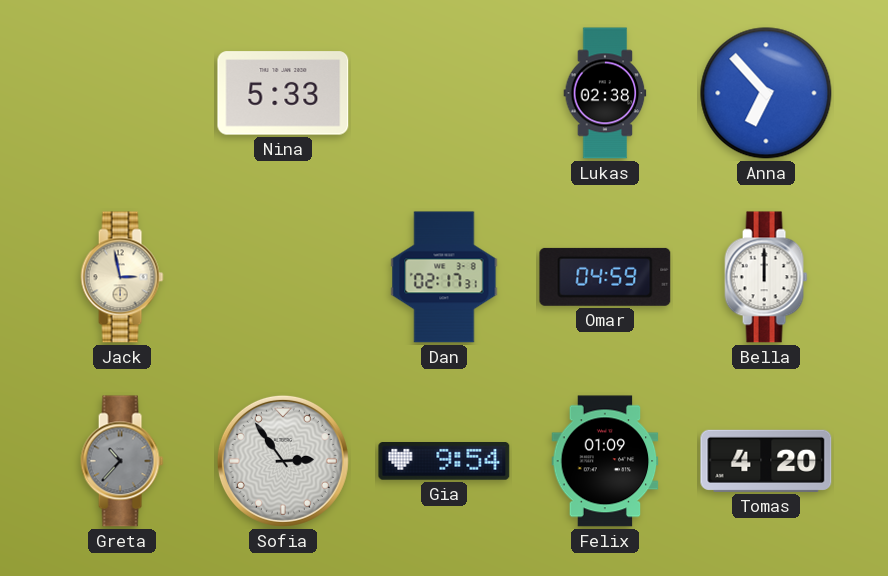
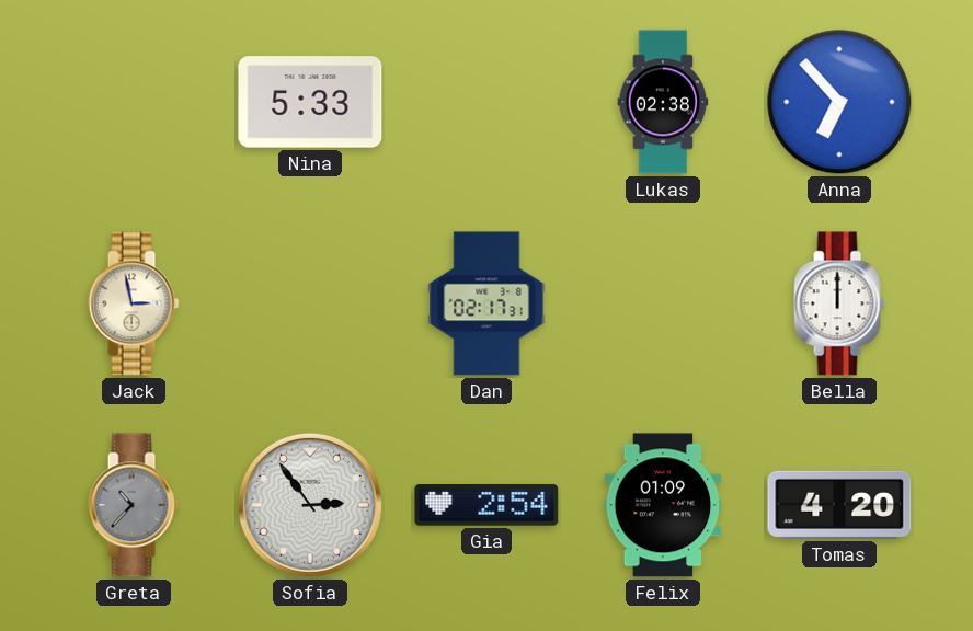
Omar: 04:59 -> none (605, 277)
Gia: 9:54 -> 2:54 (486, 506)
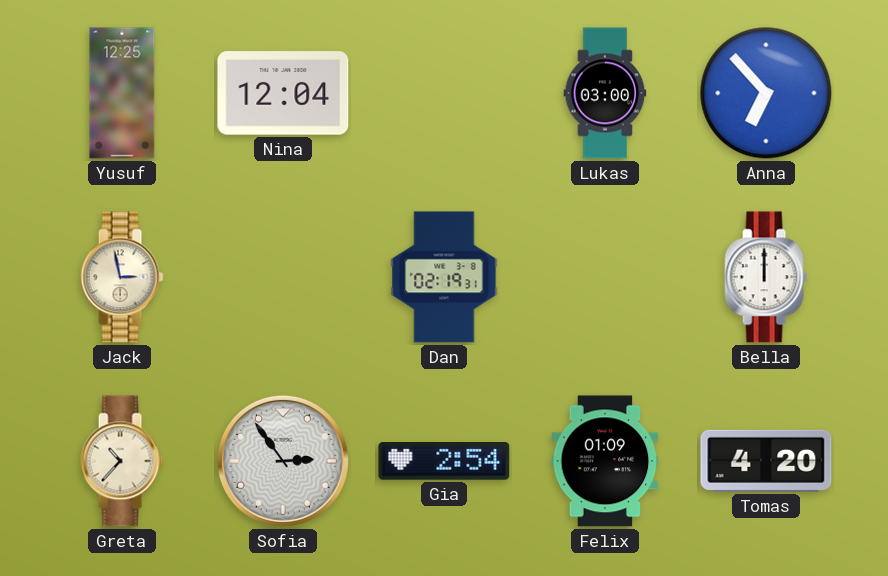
Yusuf: none -> 12:25 (122, 93)
Nina: 5:33 -> 12:04 (283, 93)
Lukas: 02:38 -> 03:00 (605, 93)
Dan: 02:17 -> 02:19 (444, 277)
Greta dial: grey -> cream (122, 461)
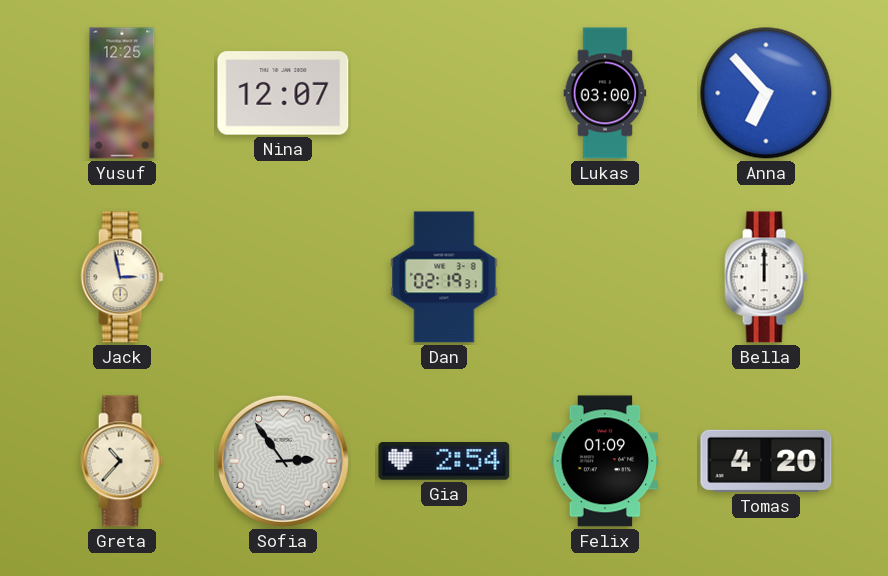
Nina: 12:04 -> 12:07 (283, 93)
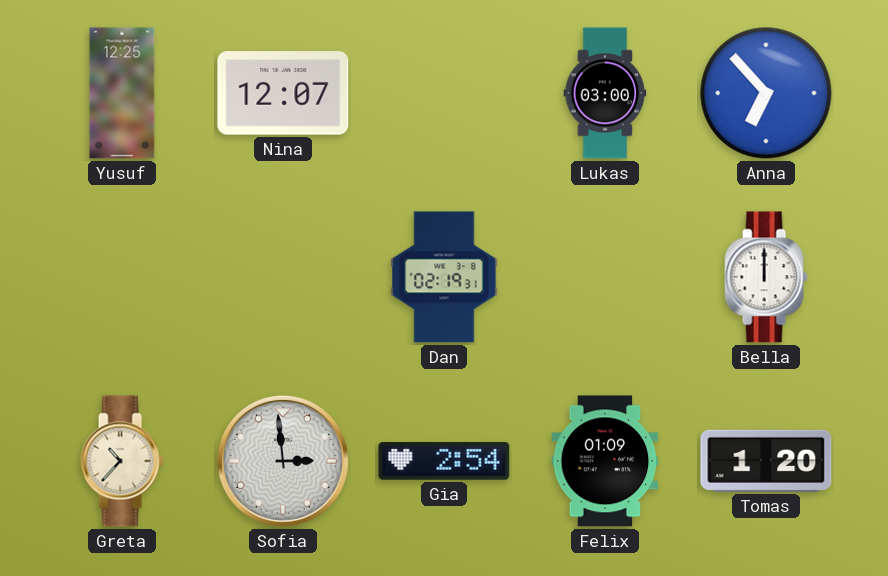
Jack: 2:58 -> none (122, 277)
Sofia: 2:54 -> 2:59 (283, 461)
Tomas: 4:20 -> 1:20 (766, 461)
